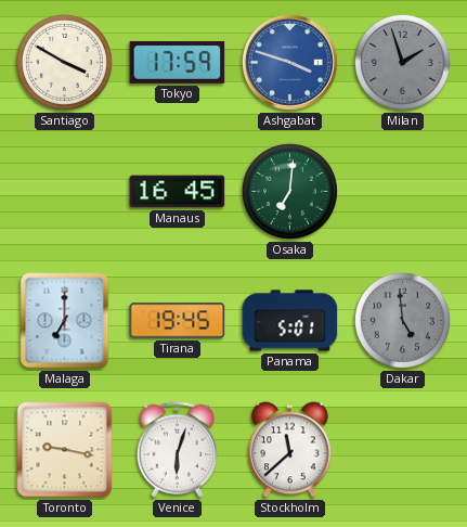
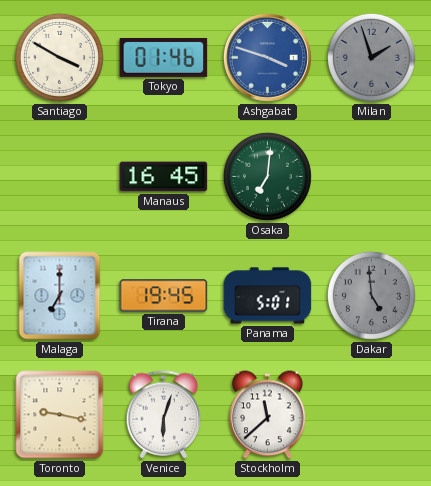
Tokyo: 17:59 -> 01:46 (164, 57)
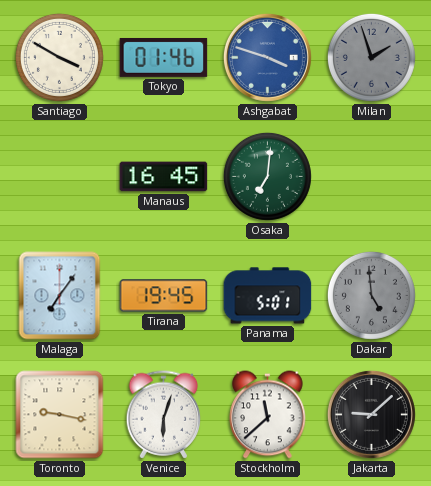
Malaga: 7:00 -> 7:06 (60, 296)
Jakarta: none -> 9:08 (371, 414)
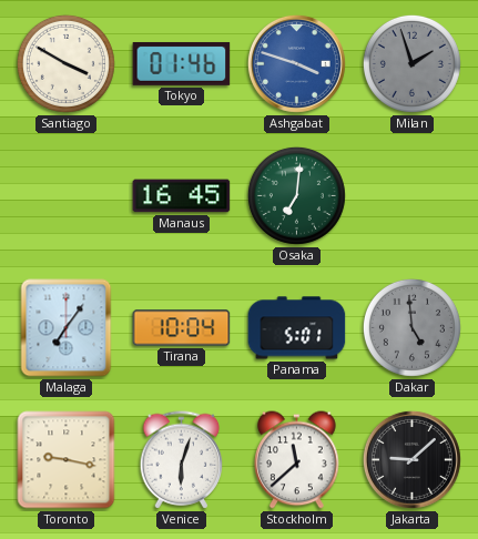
Tirana: 19:45 -> 10:04 (182, 328)
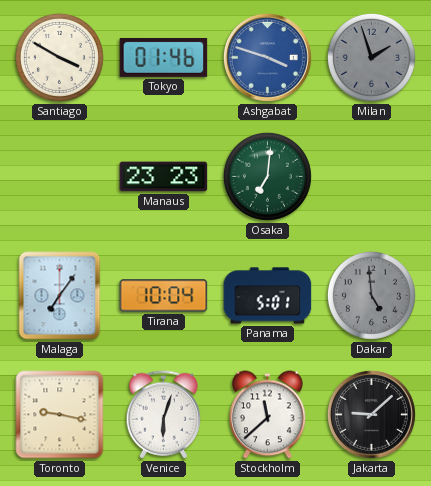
Manaus: 16:45 -> 23:23 (164, 177)
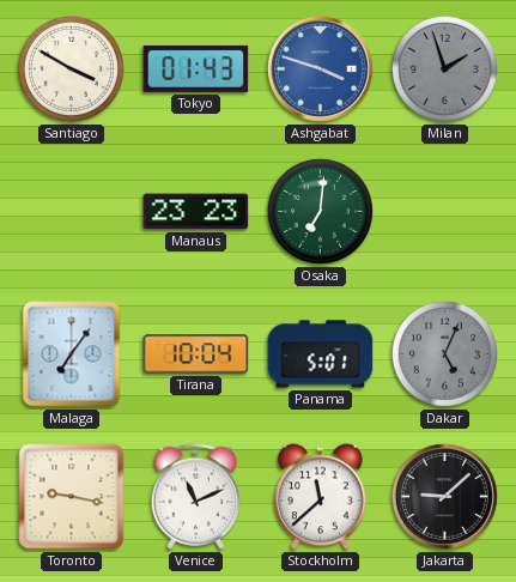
Tokyo: 01:46 -> 01:43 (196, 68)
Dakar: 4:59 -> 5:04 (444, 353)
Venice: 6:03 -> 11:11 (196, 497)
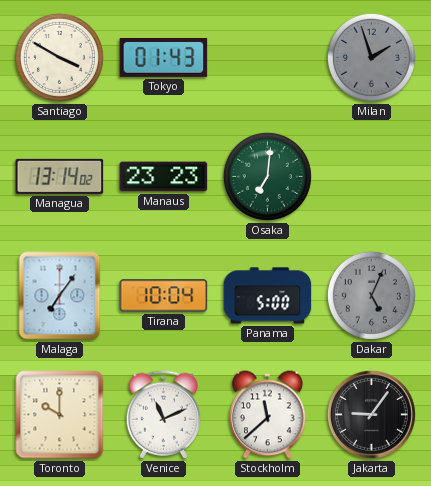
Ashgabat: 3:48 -> none (320, 68)
Managua: none -> 13:14 (60, 176)
Panama: 5:01 -> 5:00 (268, 296)
Toronto: 9:17 -> 10:00 (60, 415)
Jakarta: 9:08 -> 9:06 (371, 414)
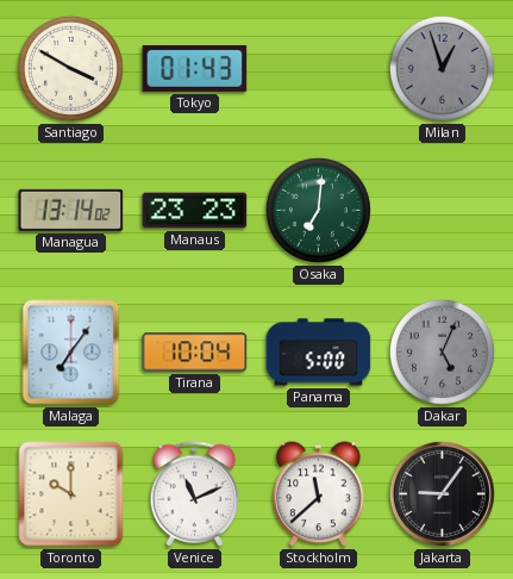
Milan: 1:57 -> 12:57 (442, 68)
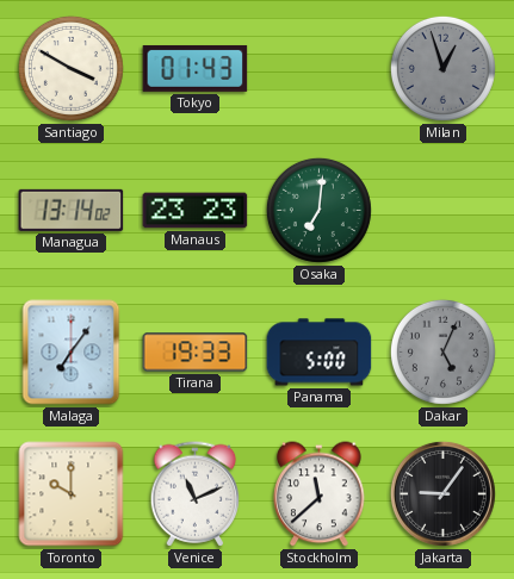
Tirana: 10:04 -> 19:33 (196, 353)
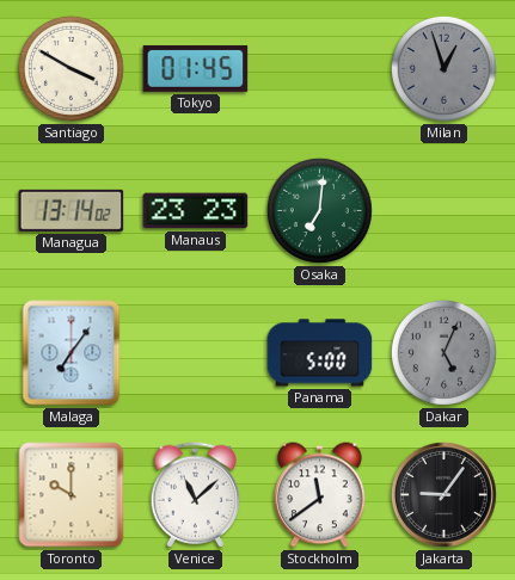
Tokyo: 01:43 -> 01:45 (196, 68)
Tirana: 19:33 -> none (196, 353)
Venice: 11:11 -> 11:08 (196, 495)
Stockholm: 11:38 -> 11:39 (320, 495)
